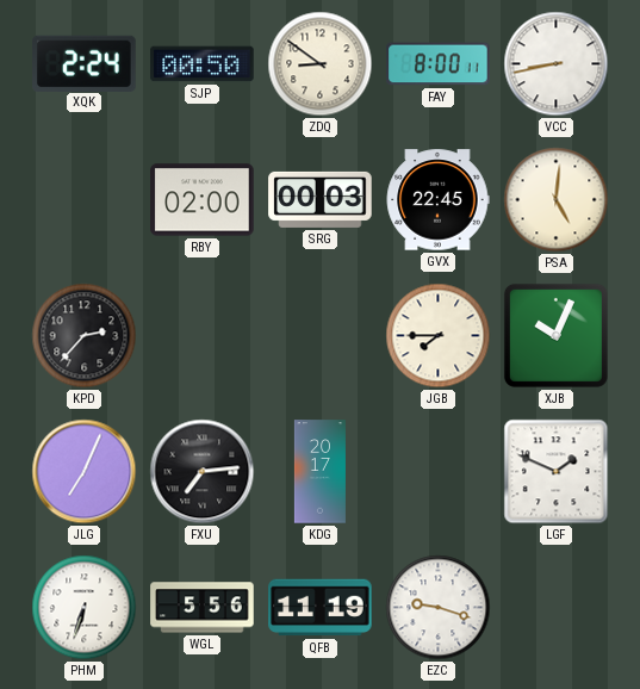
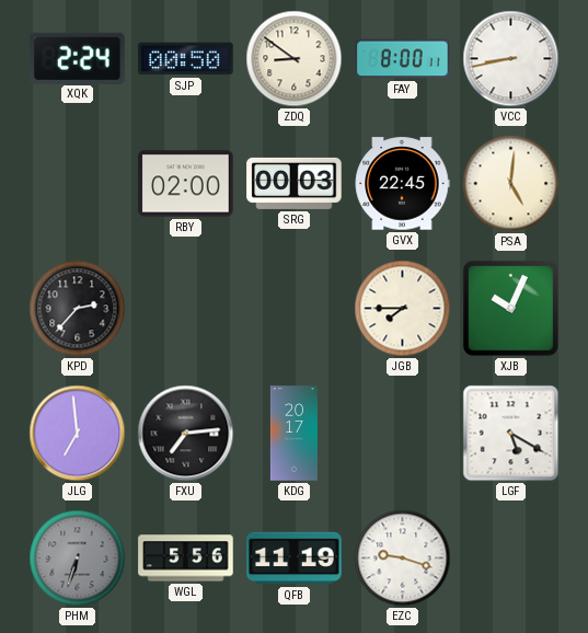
JLG: 7:04 -> 6:59 (78, 434)
LGF: 1:49 -> 5:20 (511, 434)
PHM dial: white -> grey (78, 559)
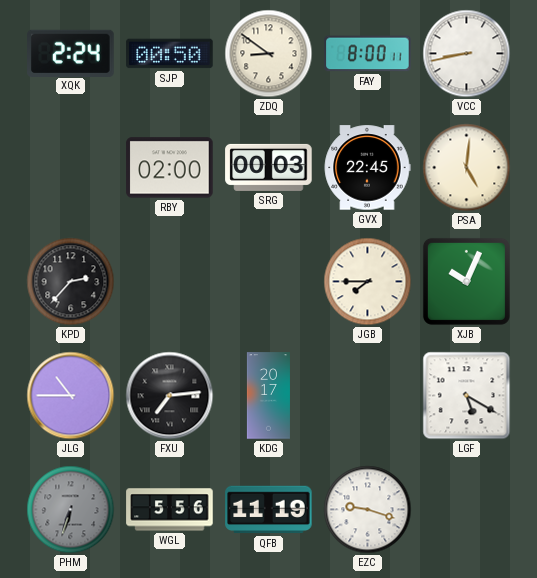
JLG: 6:59 -> 10:45 (71, 396)
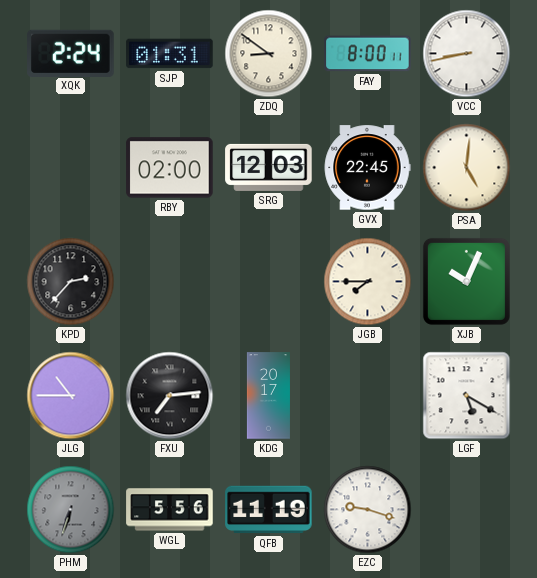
SJP: 00:50 -> 01:31 (170, 54)
SRG: 00:03 -> 12:03 (269, 167)
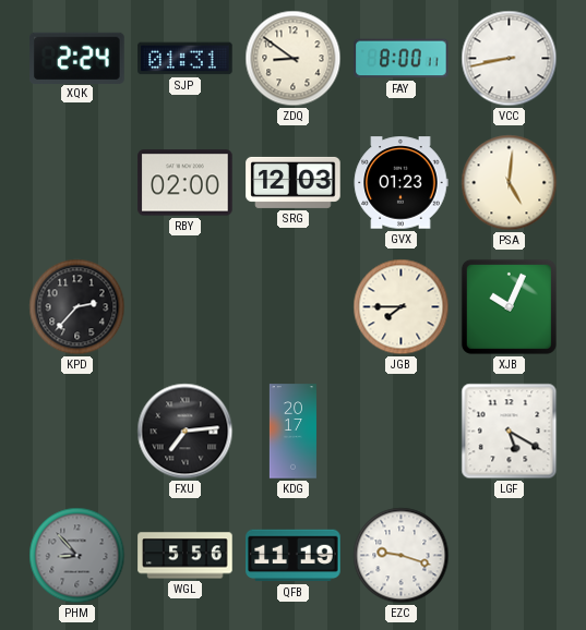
GVX: 22:45 -> 01:23 (400, 183)
JLG: 10:45 -> none (71, 396)
PHM: 6:33 -> 8:53 (77, 556)
